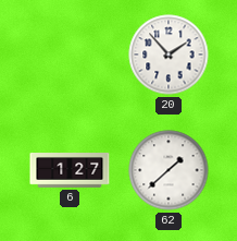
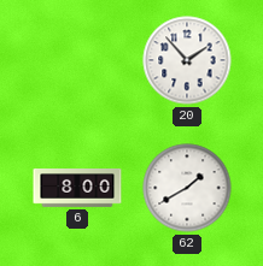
6: 1:27 -> 8:00 (77, 189)
62: 1:38 -> 1:40 (187, 188)
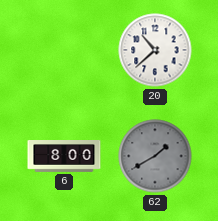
20: 1:53 -> 10:38 (155, 50)
62 dial: white -> grey (155, 156)
